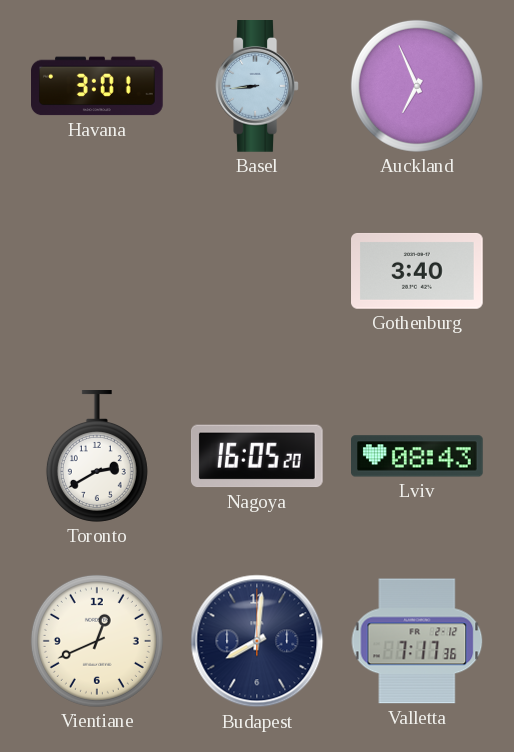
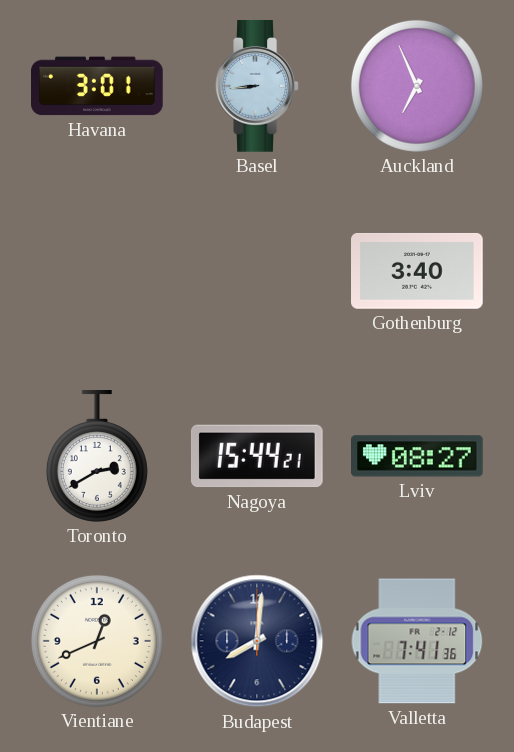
Nagoya: 16:05 -> 15:44 (257, 456)
Lviv: 08:43 -> 08:27 (418, 456)
Valletta: 7:17 -> 7:41 (417, 641)
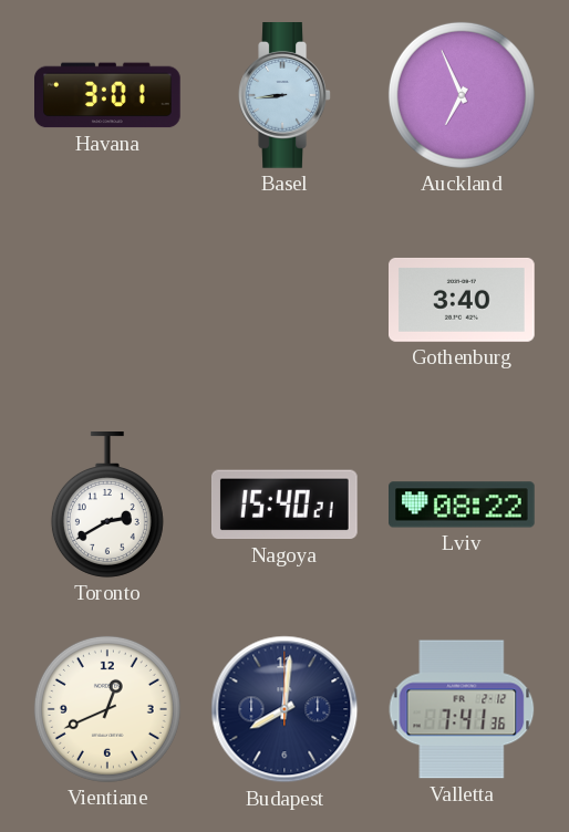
Nagoya: 15:44 -> 15:40 (284, 505)
Lviv: 08:27 -> 08:22 (463, 505)
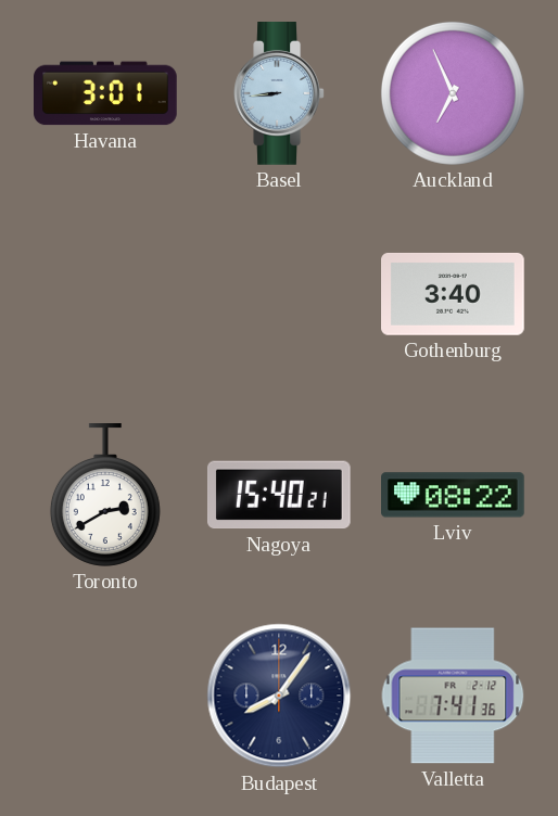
Vientiane: 12:41 -> none (107, 709)
Budapest: 8:01 -> 8:06 (279, 696)
